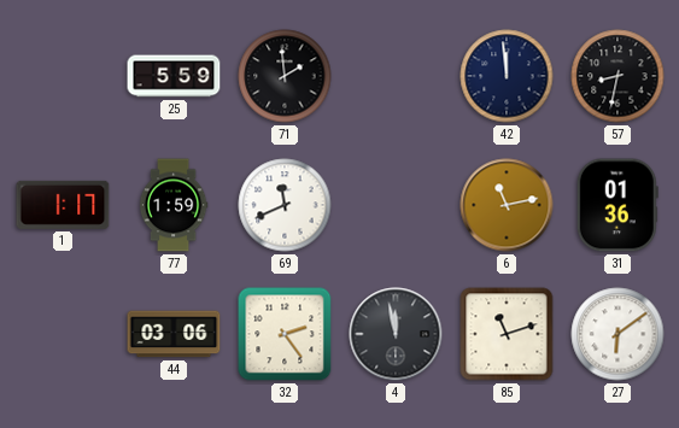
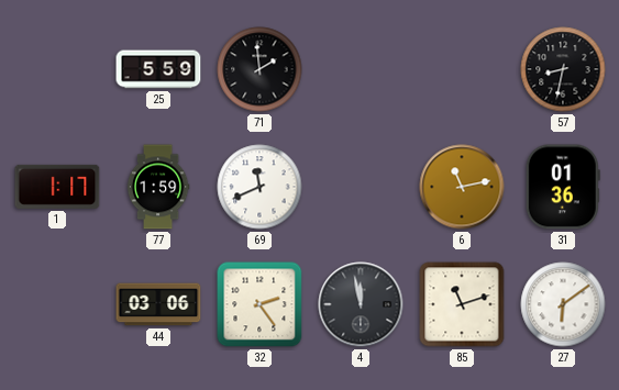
42: 11:59 -> none (507, 76)
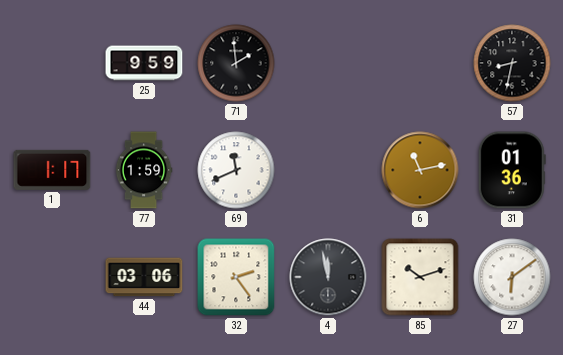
25: 5:59 -> 9:59 (144, 63)
85: 11:12 -> 10:12 (420, 277)
